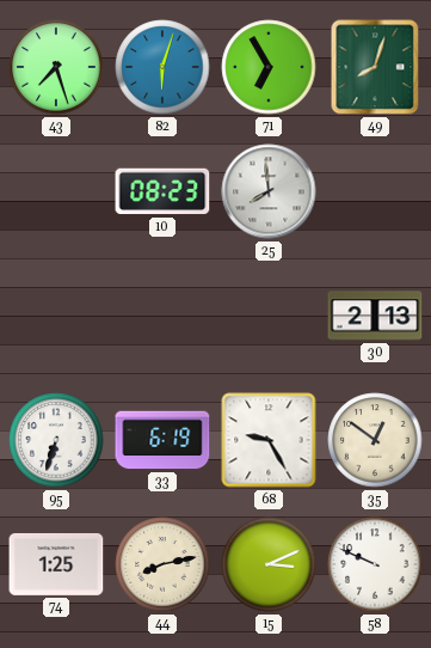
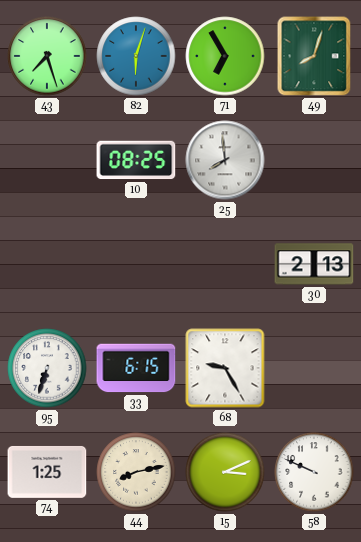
10: 08:23 -> 08:25 (136, 160)
33: 6:19 -> 6:15 (136, 368)
35: 12:51 -> none (375, 440)
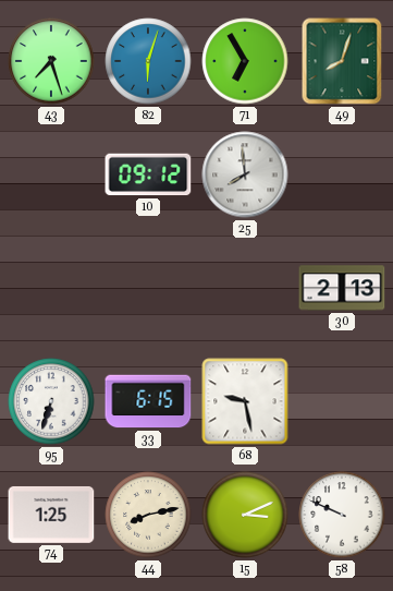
10: 08:25 -> 09:12 (148, 174)
68: 9:25 -> 9:28 (245, 401)
